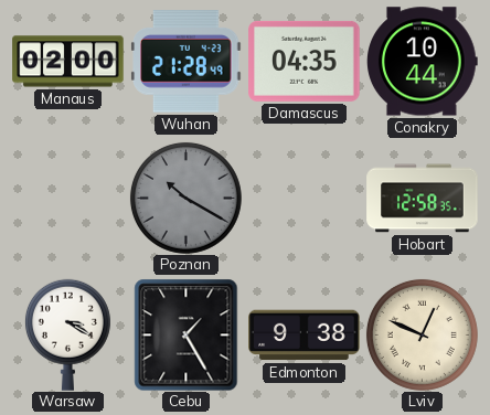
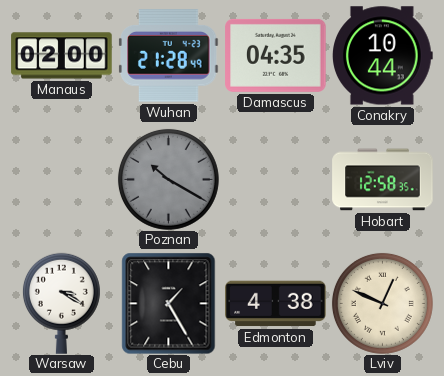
Edmonton: 9:38 -> 4:38 (276, 304)
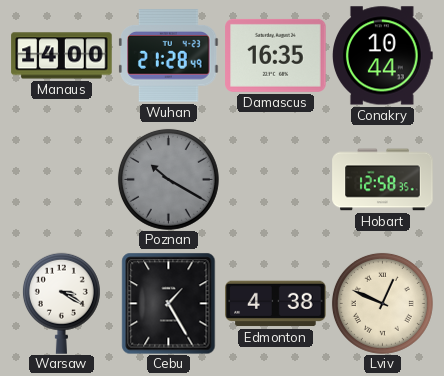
Manaus: 02:00 -> 14:00 (62, 56)
Damascus: 04:35 -> 16:35 (276, 55)
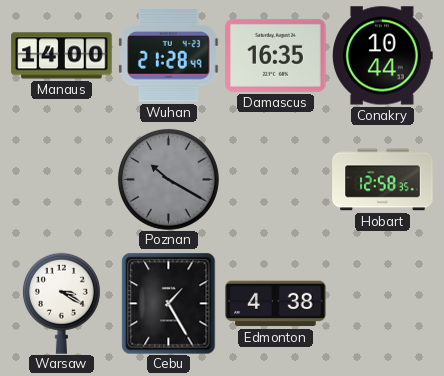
Lviv: 12:49 -> none (382, 303)
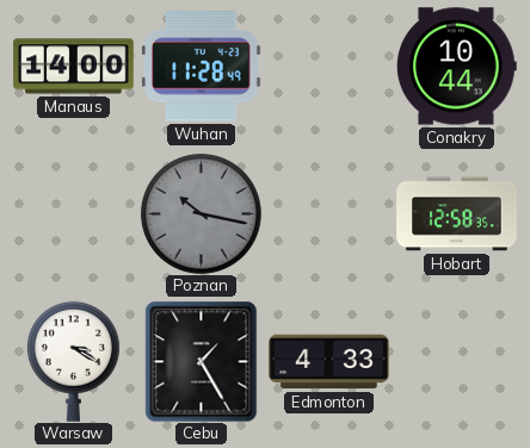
Wuhan: 21:28 -> 11:28 (202, 67)
Damascus: 16:35 -> none (276, 55)
Poznan: 10:20 -> 10:17 (201, 213)
Edmonton: 4:38 -> 4:33 (329, 362)
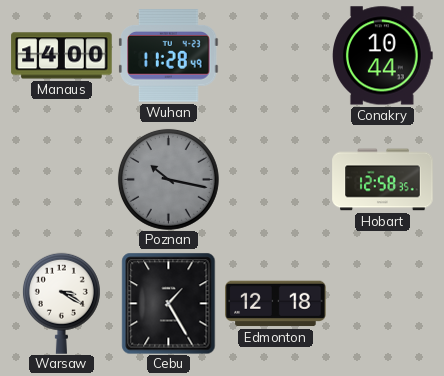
Edmonton: 4:33 -> 12:18 (276, 304)
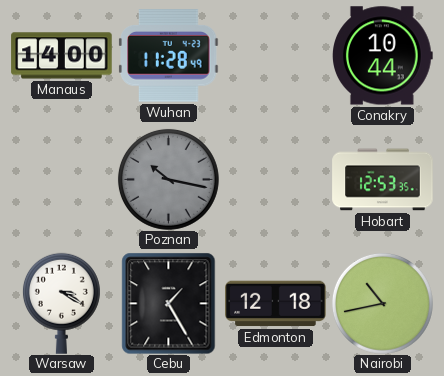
Hobart: 12:58 -> 12:53 (383, 180)
Nairobi: none -> 10:43 (382, 303)
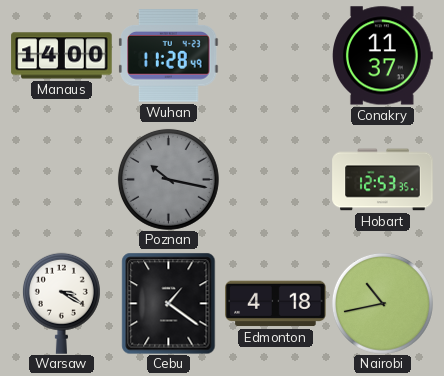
Conakry: 10:44 -> 11:37 (383, 56)
Cebu: 1:25 -> 1:21 (169, 303)
Edmonton: 12:18 -> 4:18 (276, 304)
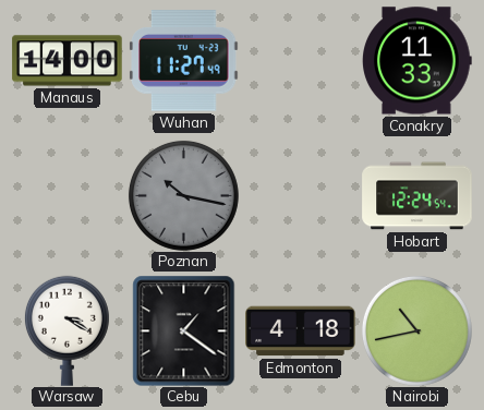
Wuhan: 11:28 -> 11:27 (184, 61)
Conakry: 11:37 -> 11:33 (418, 61)
Hobart: 12:53 -> 12:24 (418, 196)
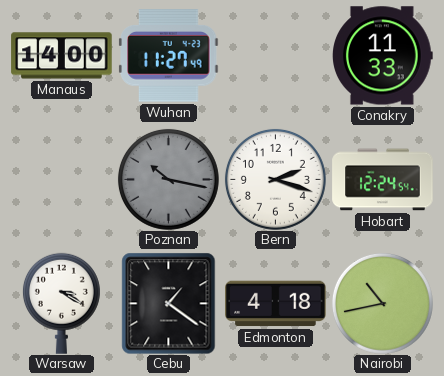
Bern: none -> 2:18 (275, 179)
